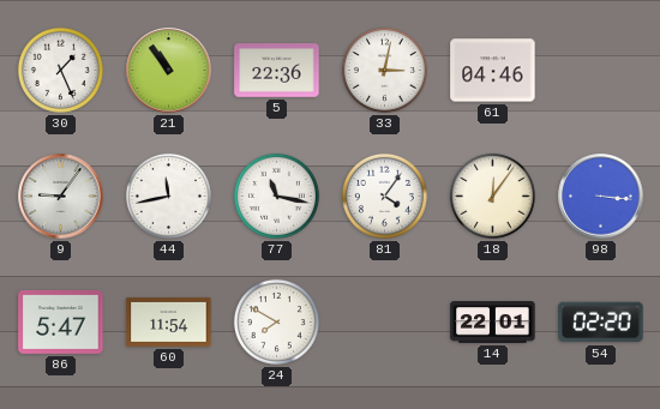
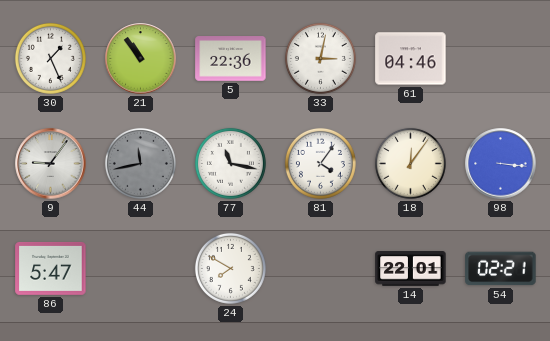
44 dial: white -> grey (140, 163)
60: 11:54 -> none (169, 321)
54: 02:20 -> 02:21 (501, 269)
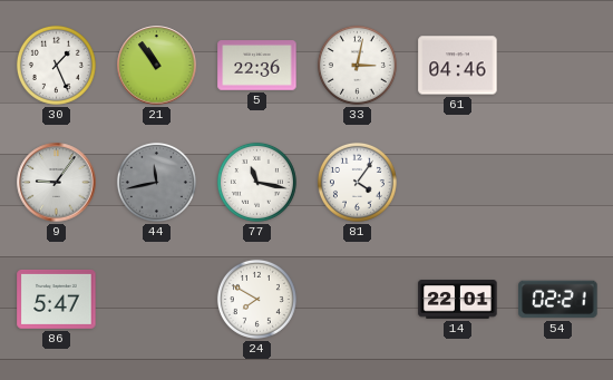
18: 12:06 -> none (410, 163)
98: 3:16 -> none (501, 164)
